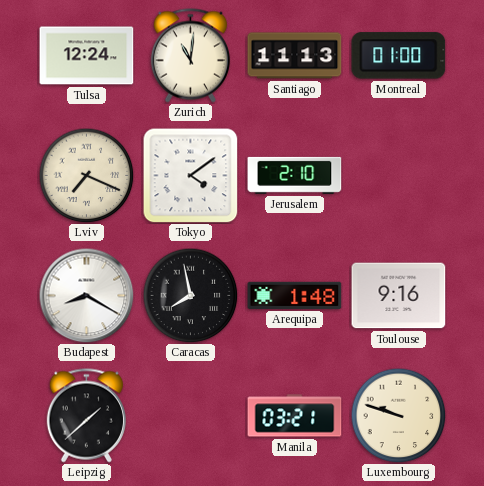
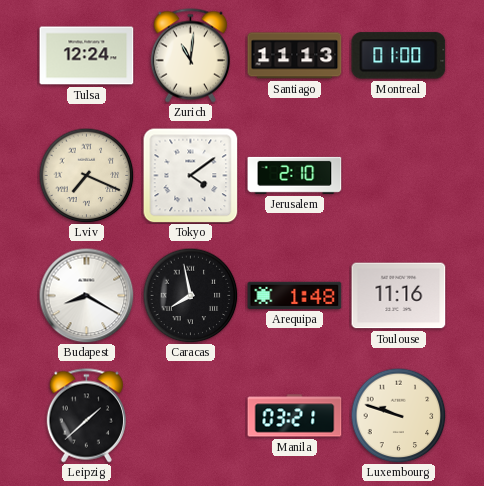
Toulouse: 9:16 -> 11:16 (399, 296)
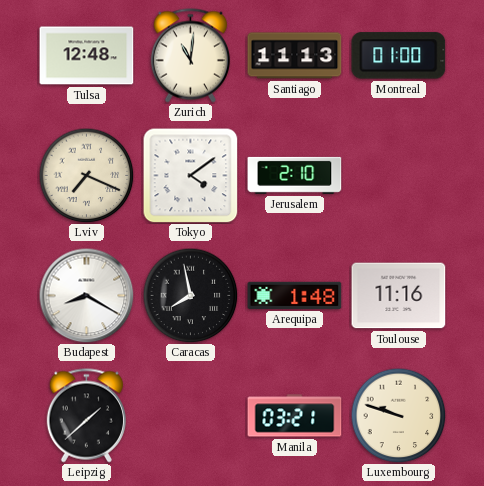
Tulsa: 12:24 -> 12:48 (87, 56)
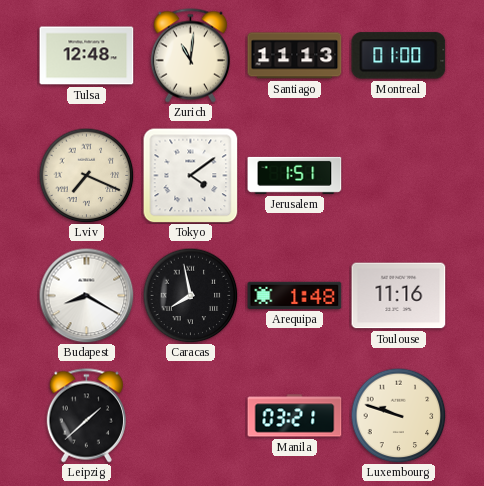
Jerusalem: 2:10 -> 1:51 (295, 175)
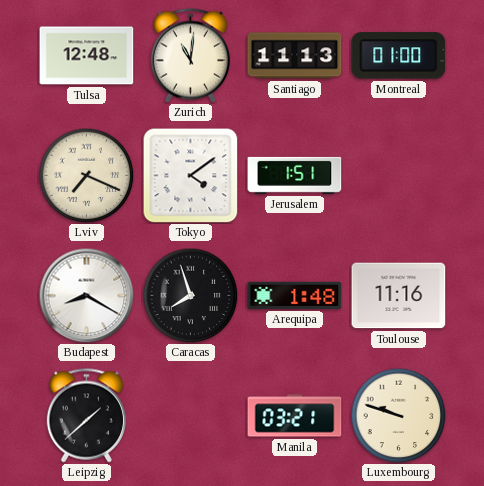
Caracas: 7:58 -> 7:57 (190, 295)
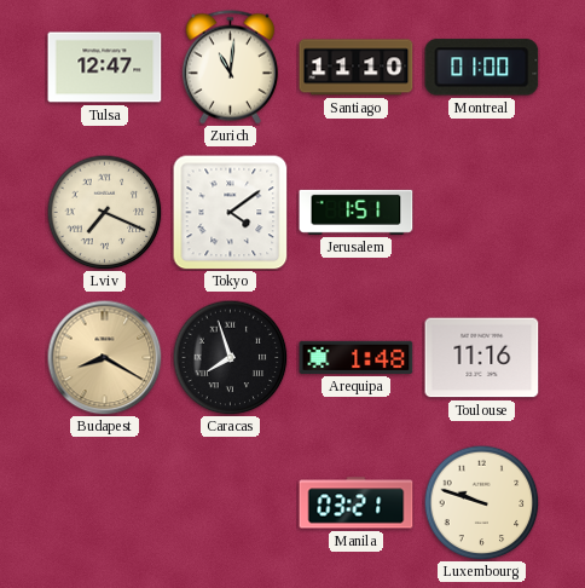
Tulsa: 12:48 -> 12:47 (105, 68)
Santiago: 11:13 -> 11:10 (357, 68)
Budapest dial: white -> champagne (104, 357)
Leipzig: 1:38 -> none (86, 416)
